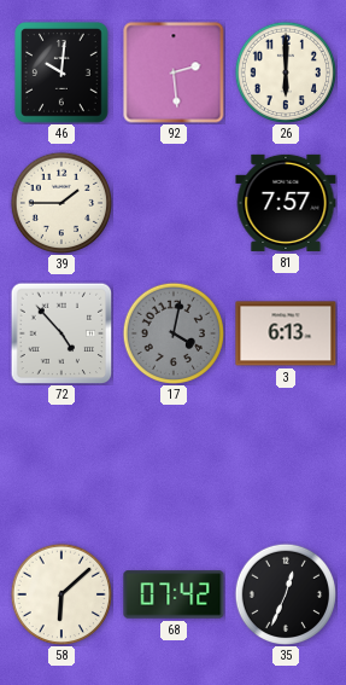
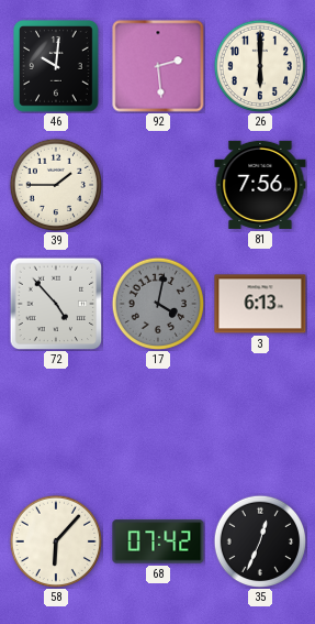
81: 7:57 -> 7:56 (260, 185)
58: 6:08 -> 6:07 (55, 540)
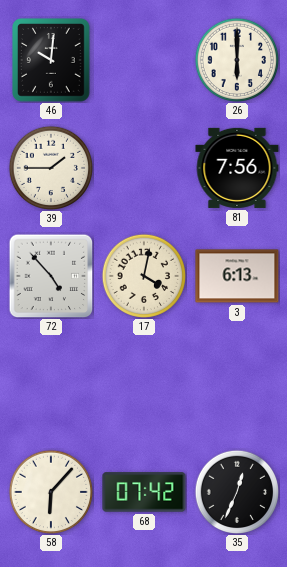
92: 2:29 -> none (158, 66)
17 dial: grey -> cream (143, 275)
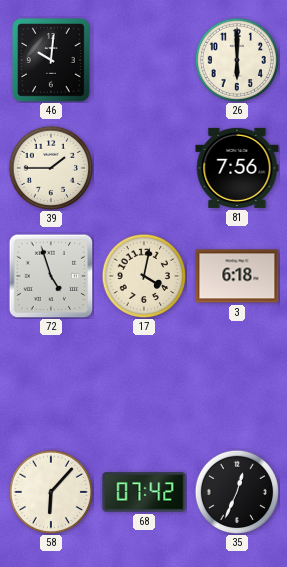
72: 4:53 -> 4:57 (51, 276)
3: 6:13 -> 6:18 (237, 276)
